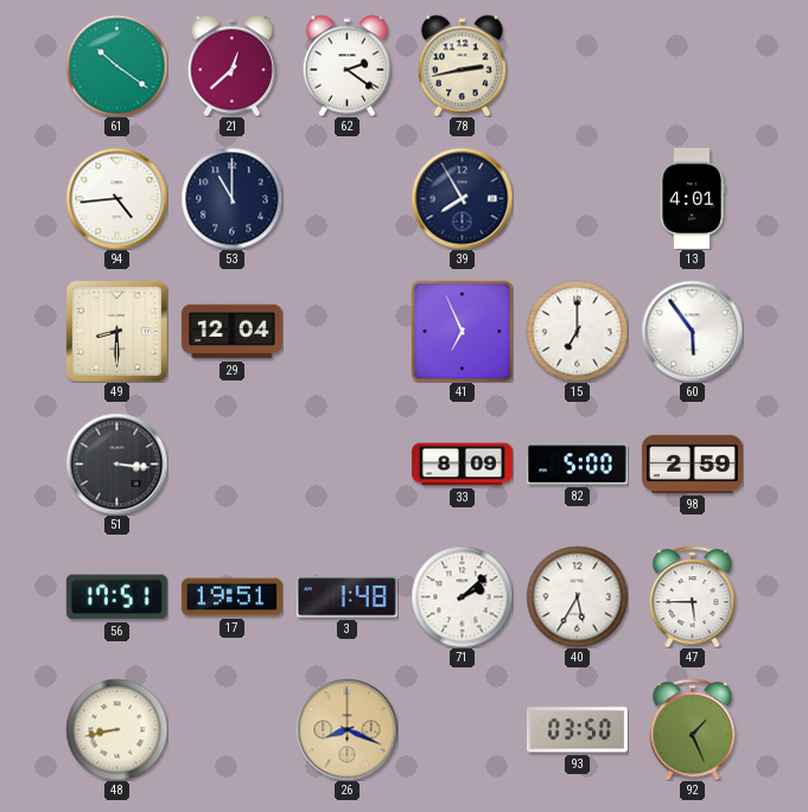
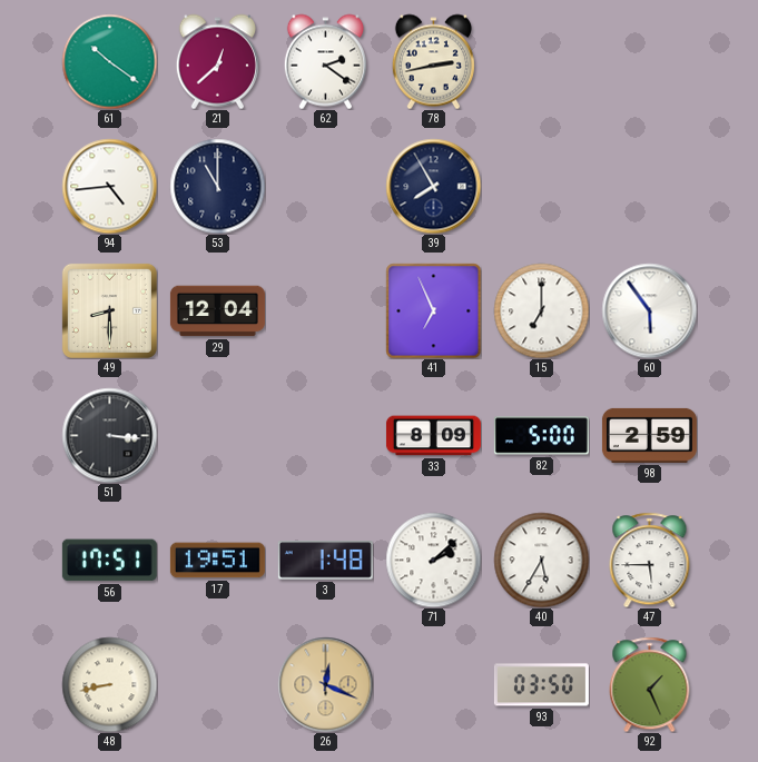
13: 4:01 -> none (692, 198)
26: 8:19 -> 12:19 (325, 684)
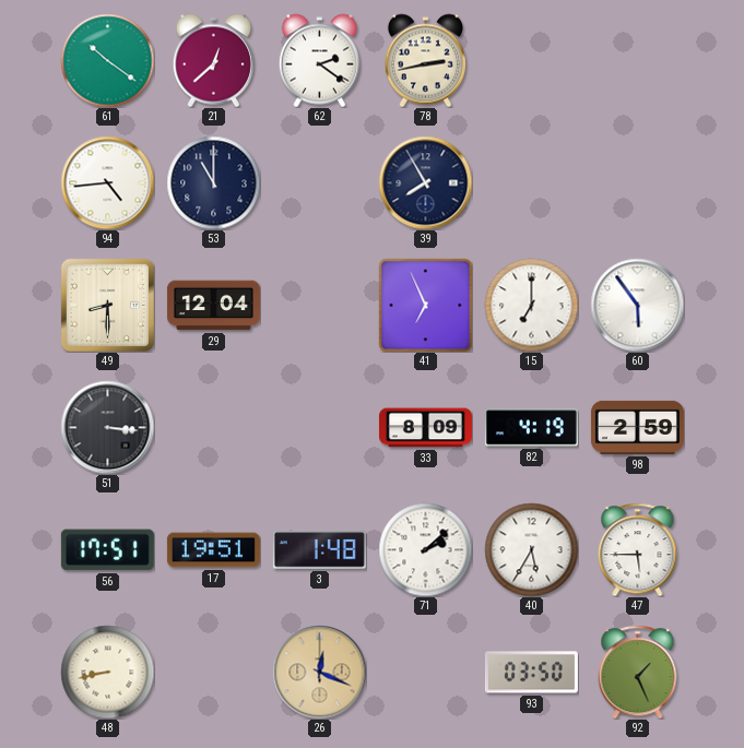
82: 5:00 -> 4:19 (531, 428)
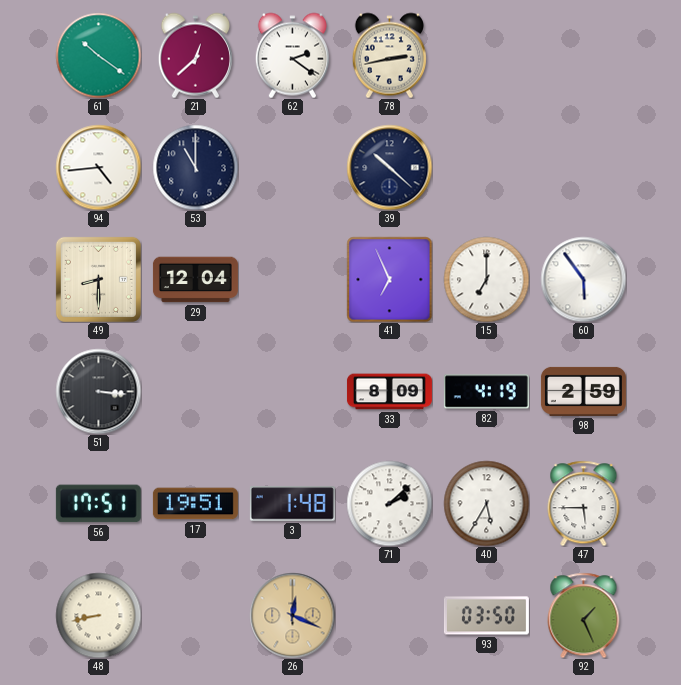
39: 7:55 -> 10:22 (389, 167)
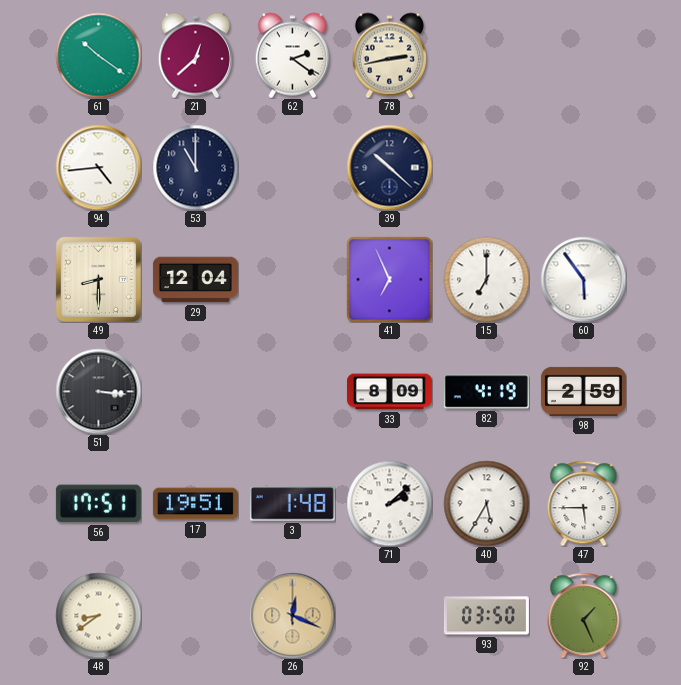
48: 8:43 -> 8:39 (98, 615)
